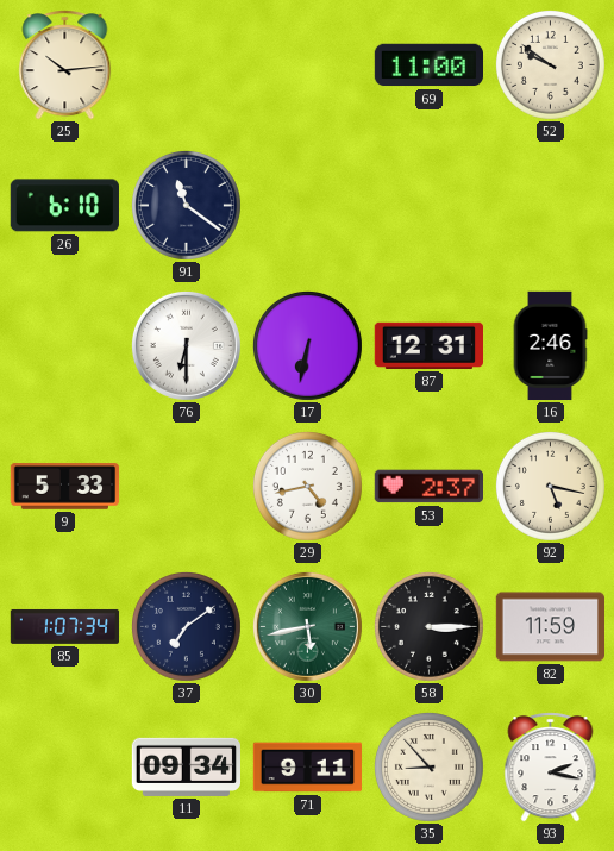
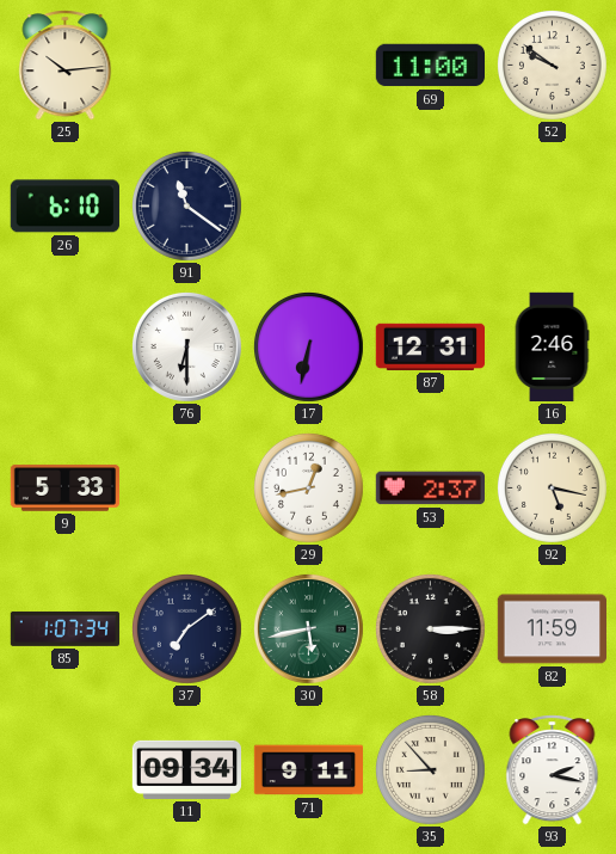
29: 4:43 -> 12:43 (308, 487)
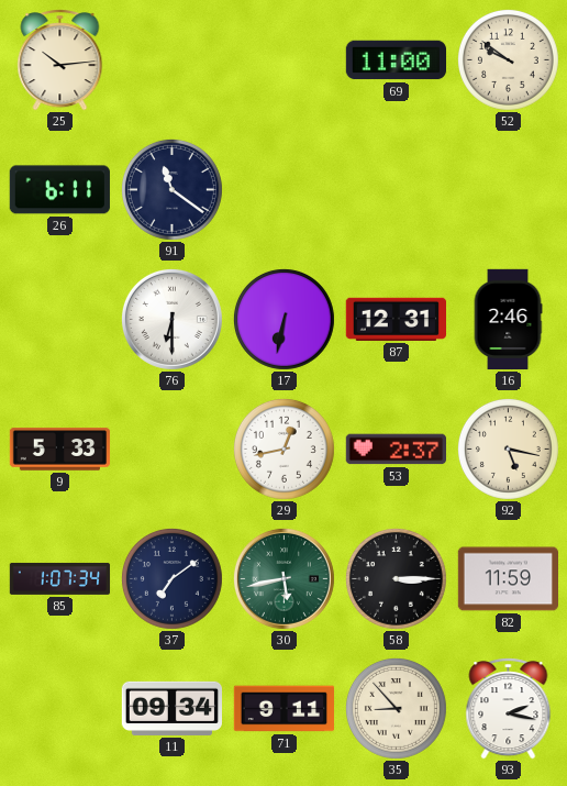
26: 6:10 -> 6:11 (59, 190)
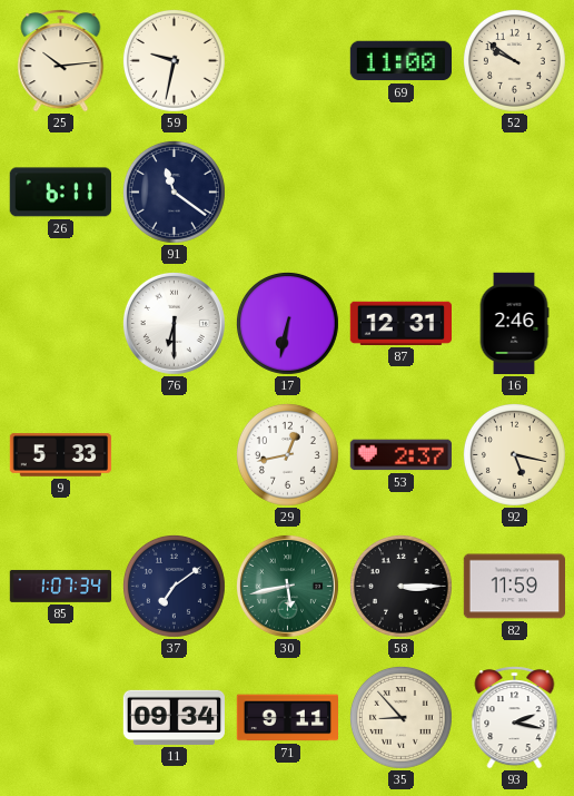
59: none -> 9:32 (174, 60)
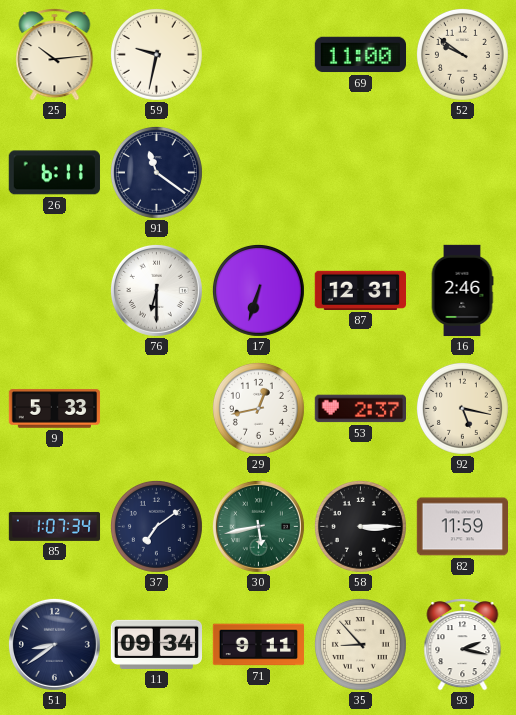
17: 6:32 -> 6:33 (258, 290)
51: none -> 8:39 (54, 644)
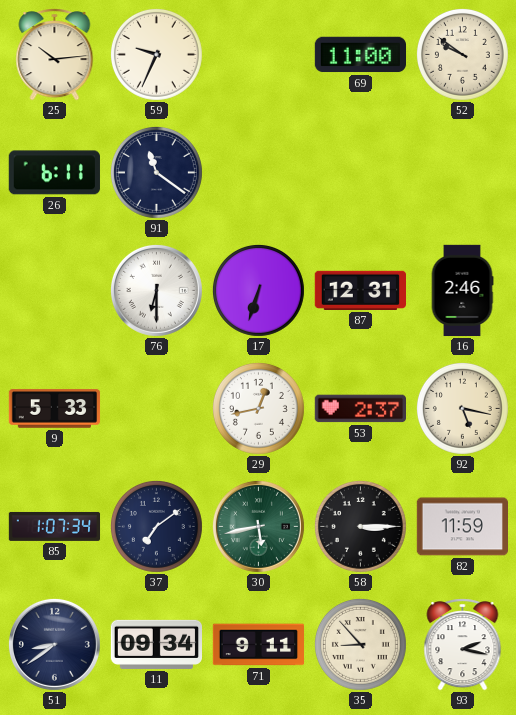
59: 9:32 -> 9:34 (156, 54)
